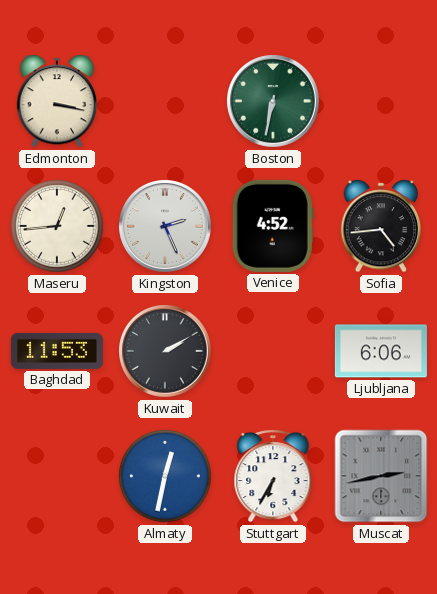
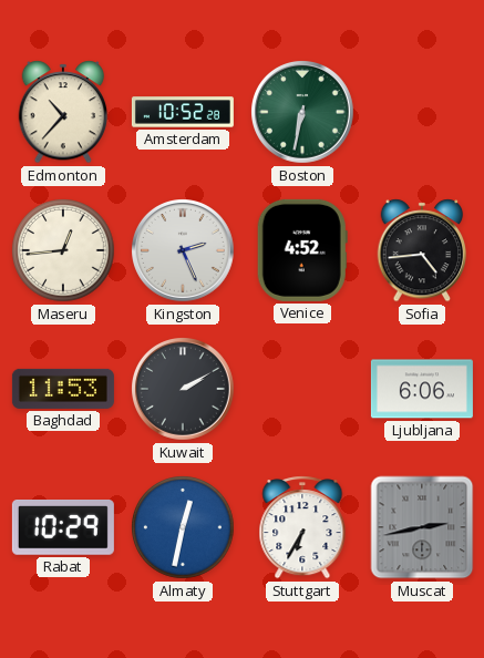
Edmonton: 3:17 -> 10:37 (63, 112)
Amsterdam: none -> 10:52 (183, 112)
Rabat: none -> 10:29 (63, 528)
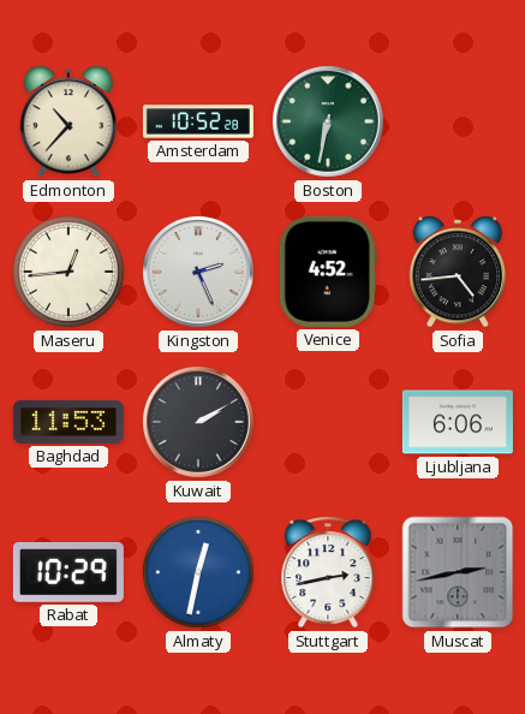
Stuttgart: 6:35 -> 2:43 (328, 572)
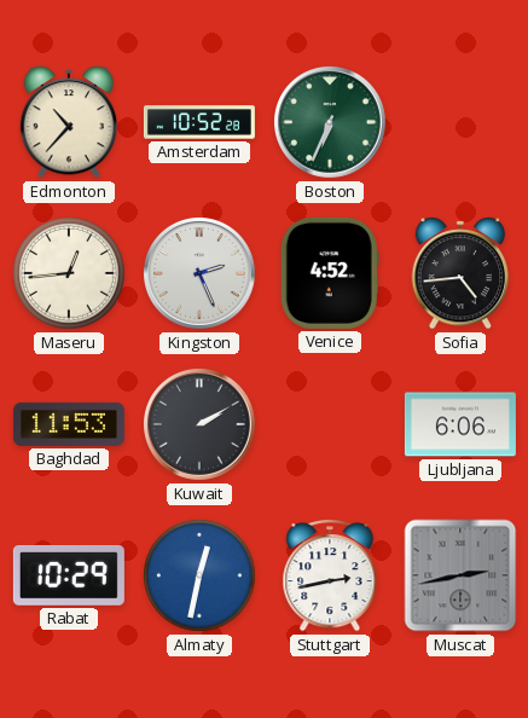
Boston: 6:32 -> 6:34 (331, 123)
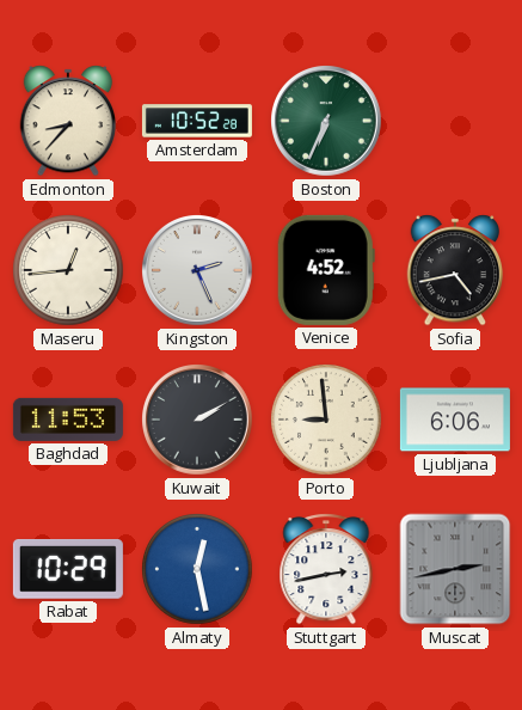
Edmonton: 10:37 -> 8:37 (68, 121)
Sofia: 4:44 -> 4:43 (455, 270)
Porto: none -> 8:59 (326, 420)
Almaty: 12:32 -> 12:28 (197, 569)
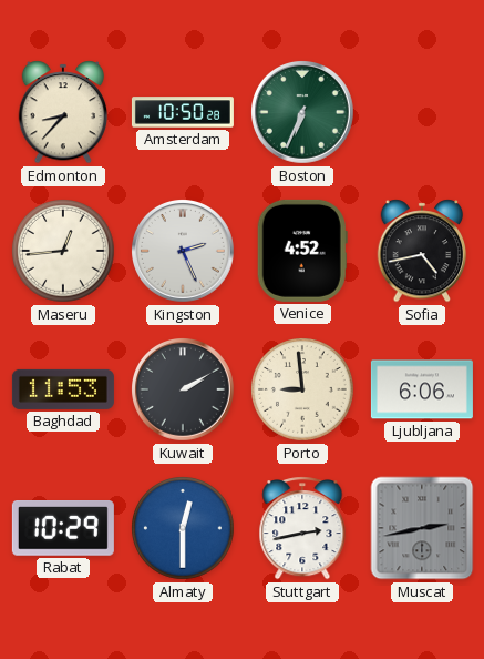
Amsterdam: 10:52 -> 10:50 (183, 112)
Almaty: 12:28 -> 12:30 (183, 528)
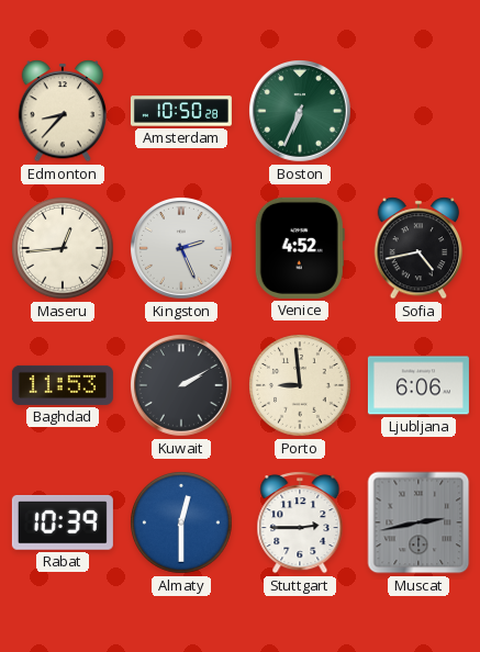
Rabat: 10:29 -> 10:39 (63, 524)
Stuttgart: 2:43 -> 2:45 (300, 522)
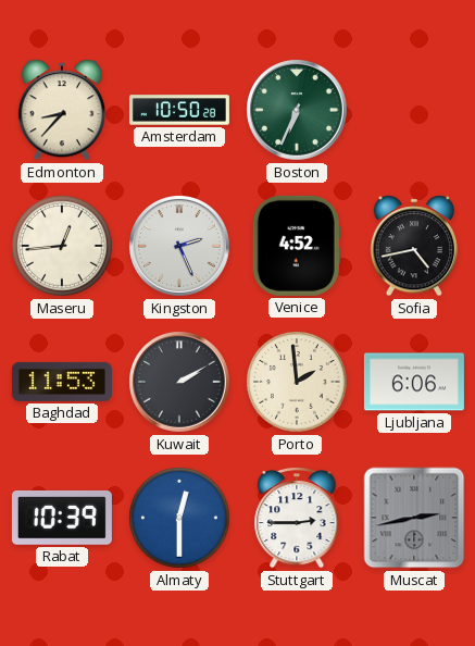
Porto: 8:59 -> 1:59 (297, 382)
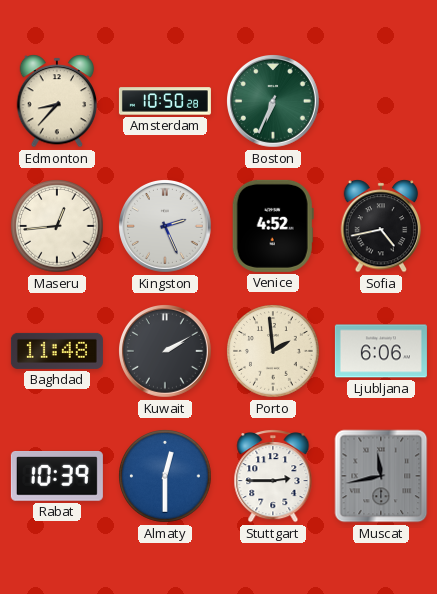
Baghdad: 11:53 -> 11:48 (57, 351)
Muscat: 2:43 -> 11:43 (381, 476)
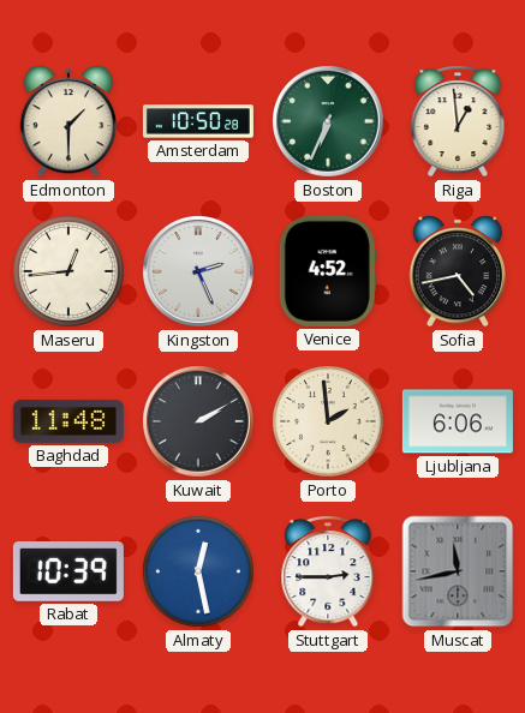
Edmonton: 8:37 -> 1:30 (68, 121)
Riga: none -> 12:59 (458, 121)
Almaty: 12:30 -> 12:28 (198, 571)
